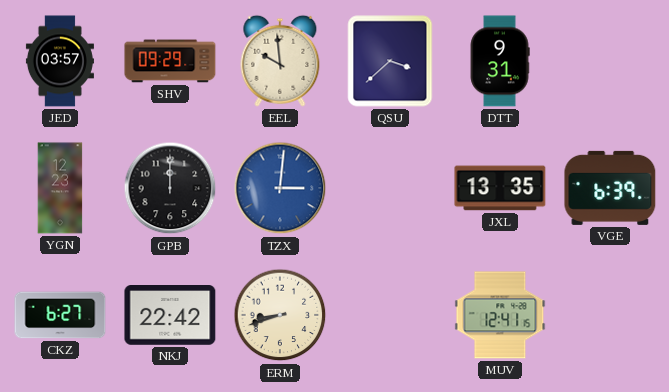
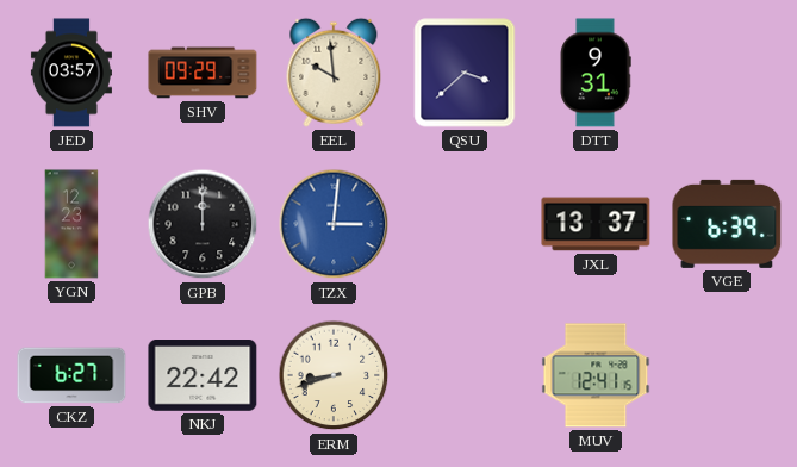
JXL: 13:35 -> 13:37 (596, 224)
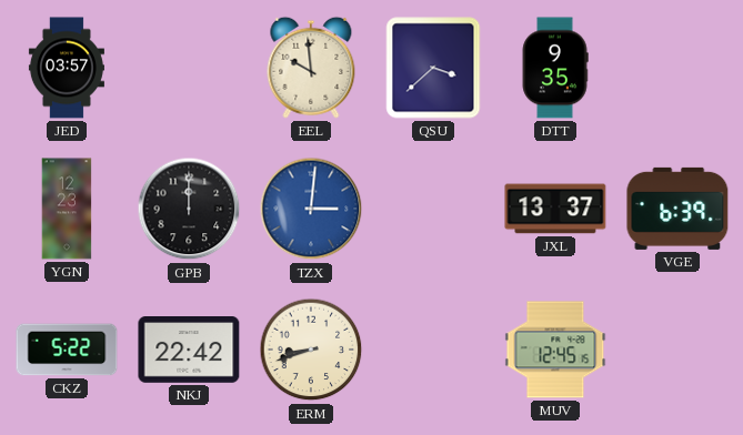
SHV: 09:29 -> none (203, 73)
DTT: 9:31 -> 9:35 (555, 68)
CKZ: 6:27 -> 5:22 (67, 350)
MUV: 12:41 -> 12:45 (555, 350)
